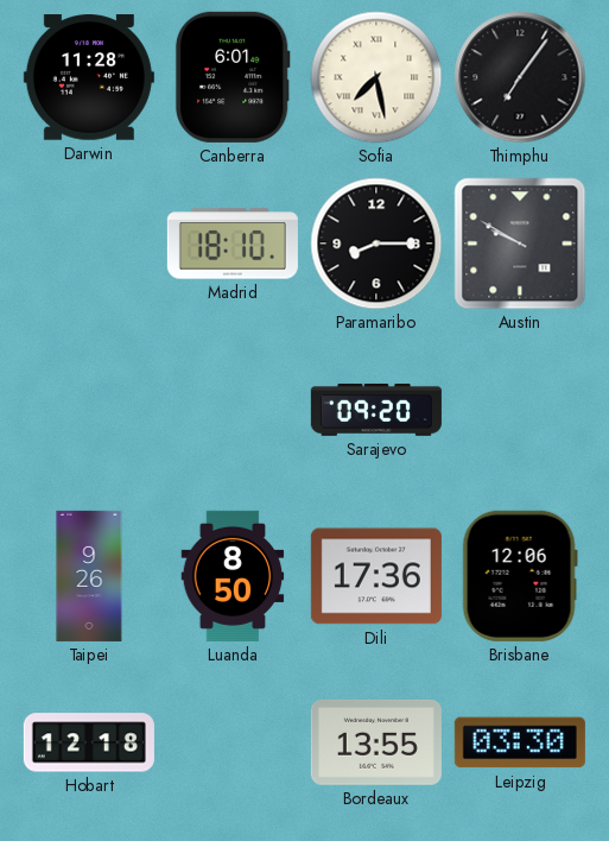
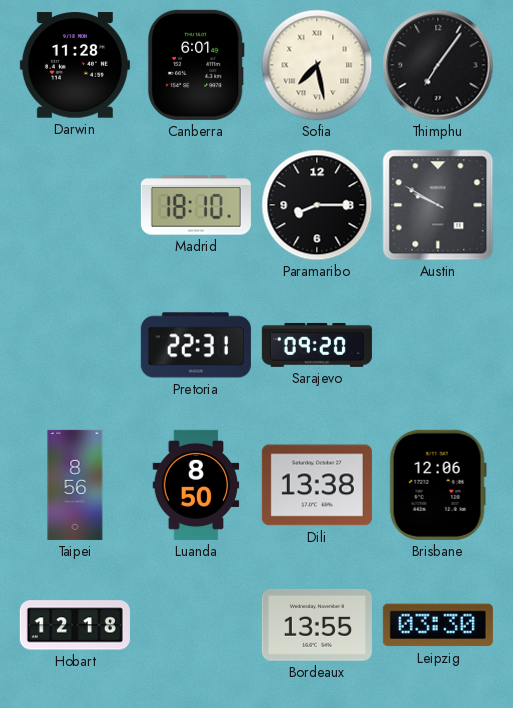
Pretoria: none -> 22:31 (196, 345)
Taipei: 9:26 -> 8:56 (75, 485)
Dili: 17:36 -> 13:38 (317, 485)
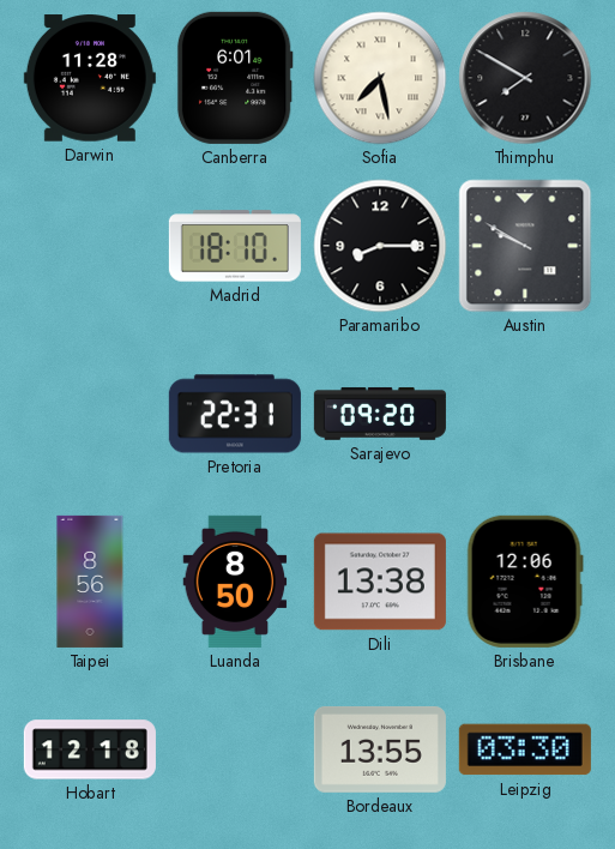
Thimphu: 7:06 -> 7:50 (525, 78)
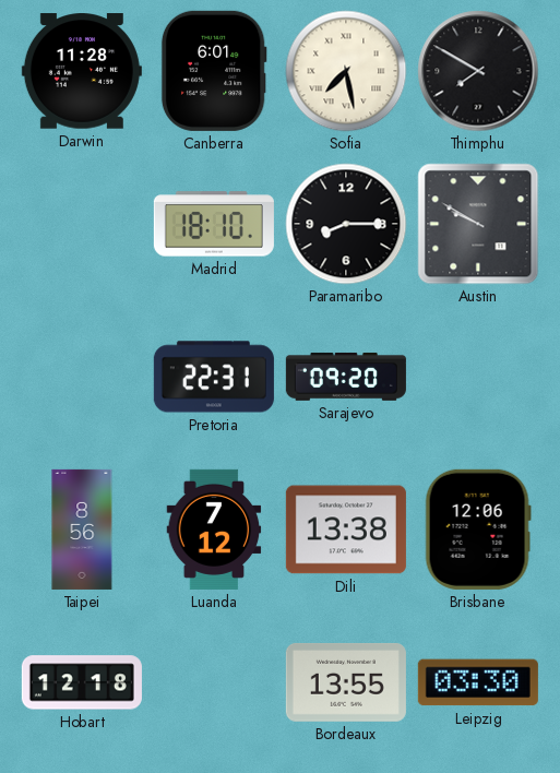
Luanda: 8:50 -> 7:12 (214, 530)
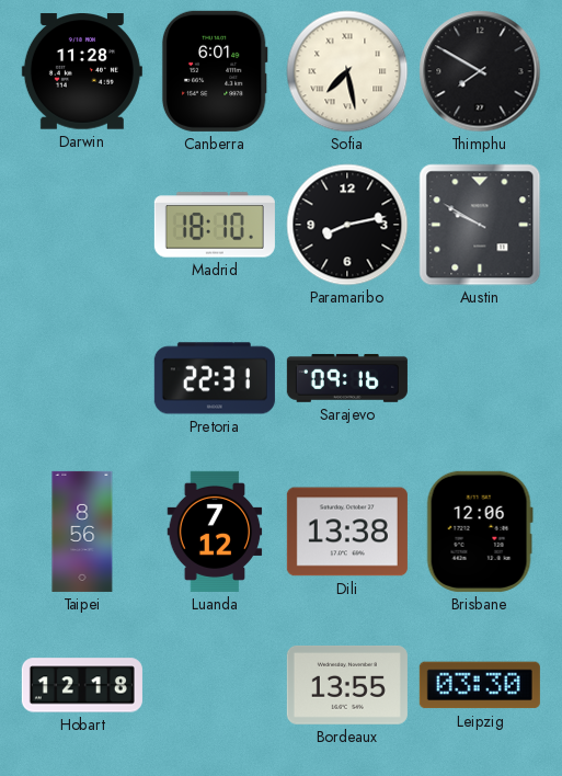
Paramaribo: 8:15 -> 8:13 (347, 225)
Sarajevo: 09:20 -> 09:16 (347, 378)
